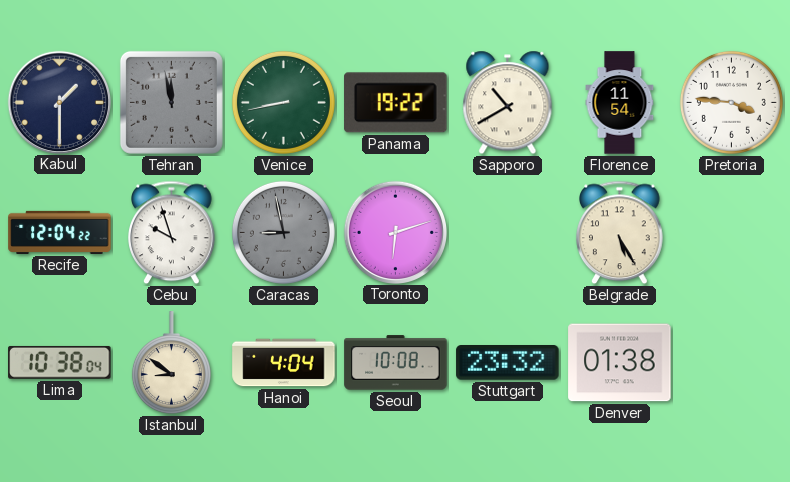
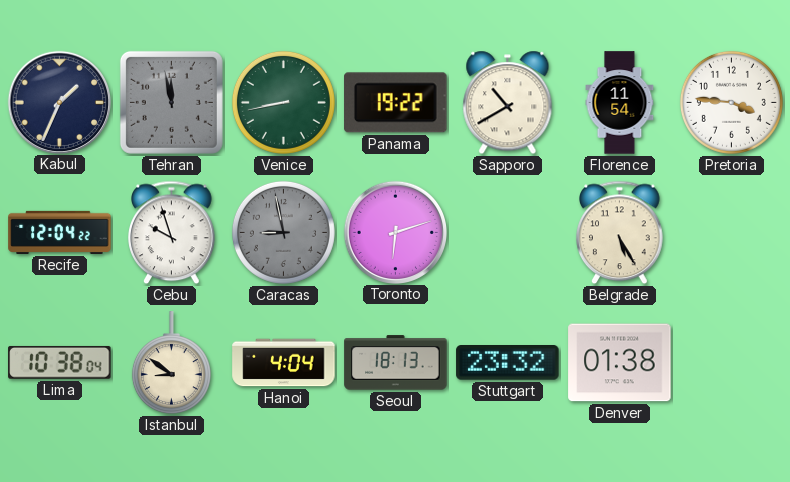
Kabul: 1:30 -> 1:34 (59, 102)
Seoul: 10:08 -> 18:13 (396, 363)
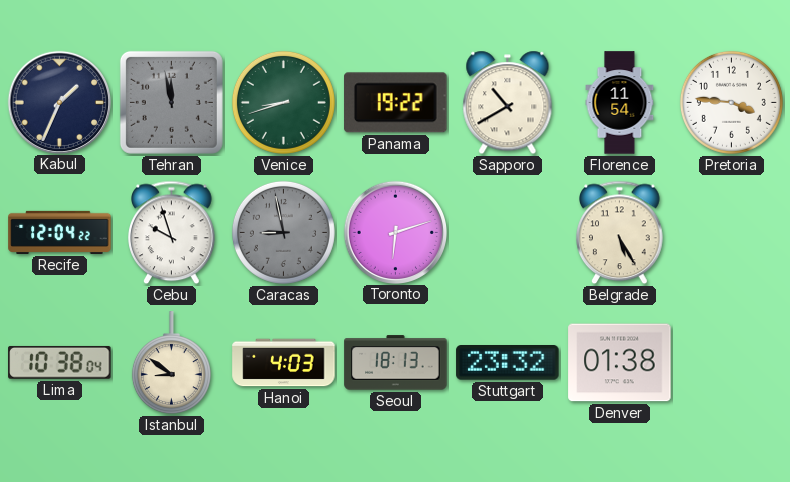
Venice: 8:43 -> 8:42 (283, 102)
Hanoi: 4:04 -> 4:03 (284, 363)
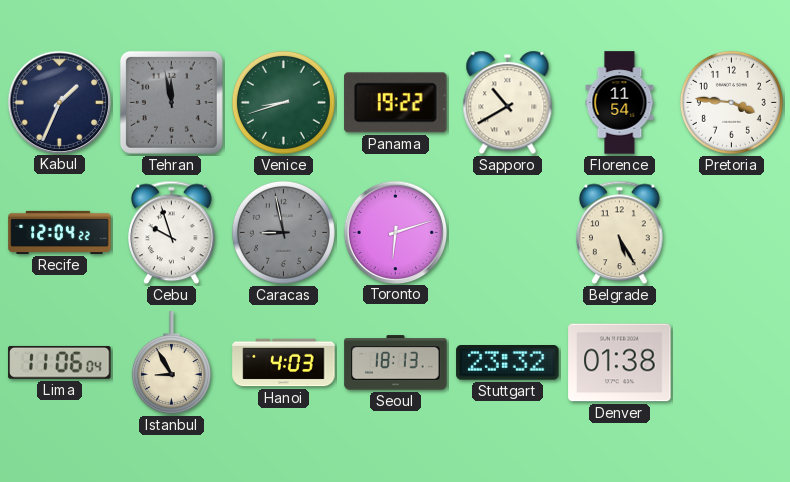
Lima: 10:38 -> 11:06 (60, 362)
Istanbul: 8:51 -> 8:55 (171, 363)
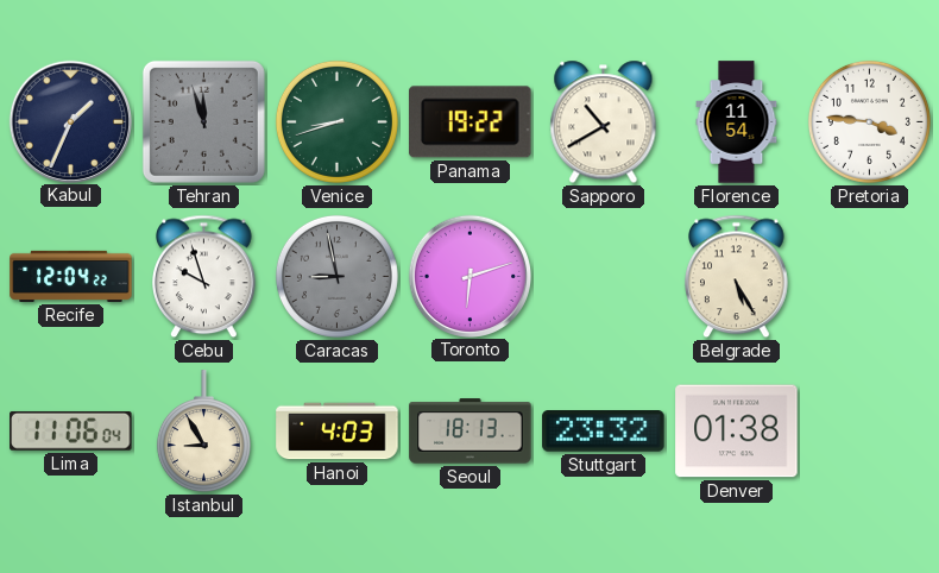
Tehran: 11:58 -> 11:57 (203, 121)
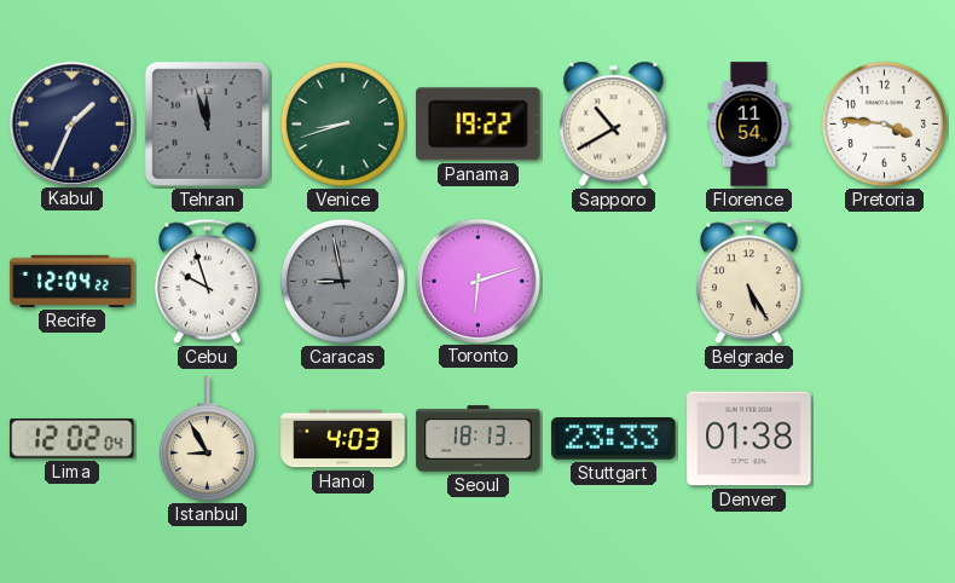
Lima: 11:06 -> 12:02 (73, 438)
Stuttgart: 23:32 -> 23:33 (614, 439)
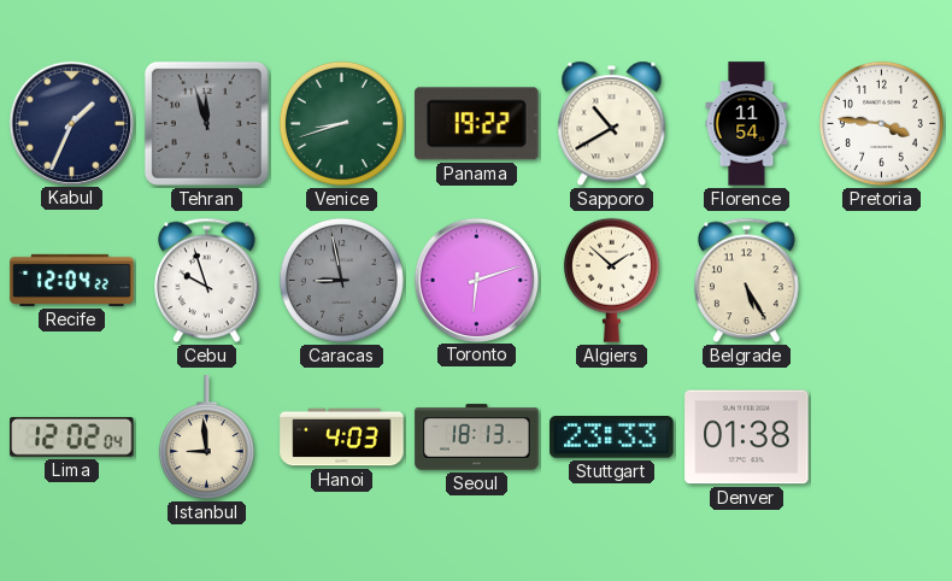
Algiers: none -> 1:52 (611, 280)
Istanbul: 8:55 -> 8:59 (206, 438)
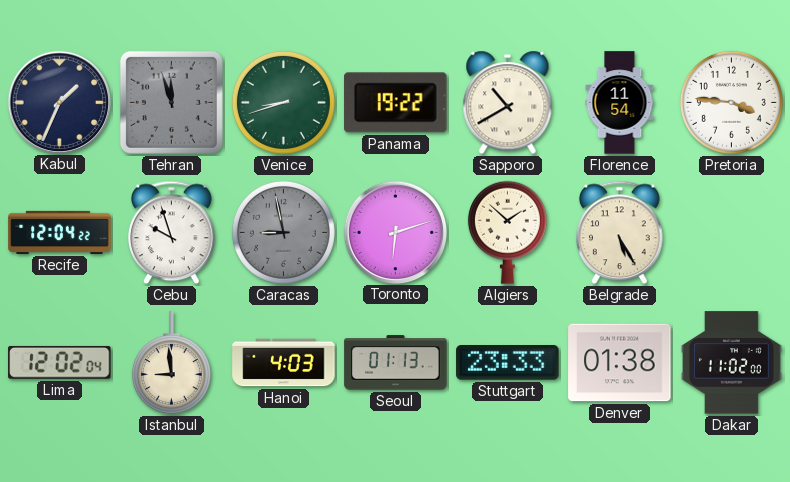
Seoul: 18:13 -> 01:13 (396, 363)
Dakar: none -> 11:02 (731, 363)
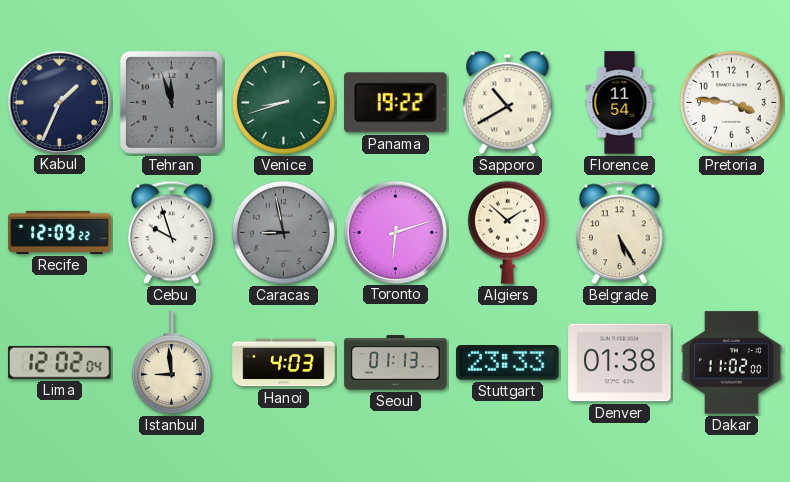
Recife: 12:04 -> 12:09 (60, 232)
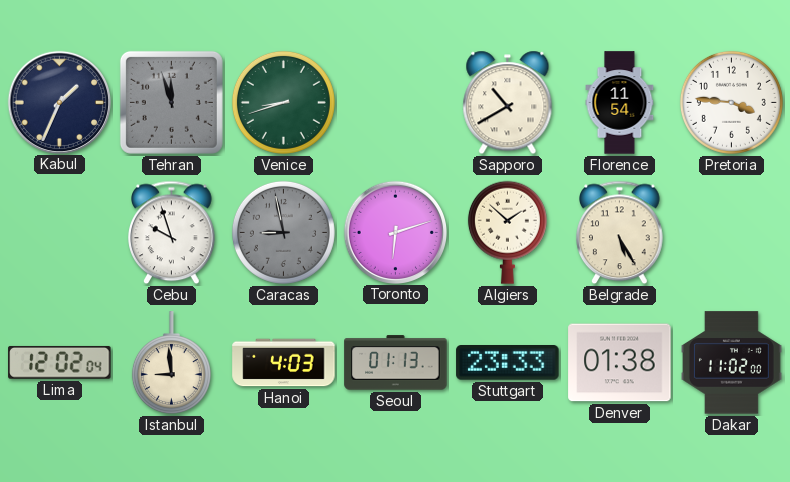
Panama: 19:22 -> none (396, 103)
Recife: 12:09 -> none (60, 232)
